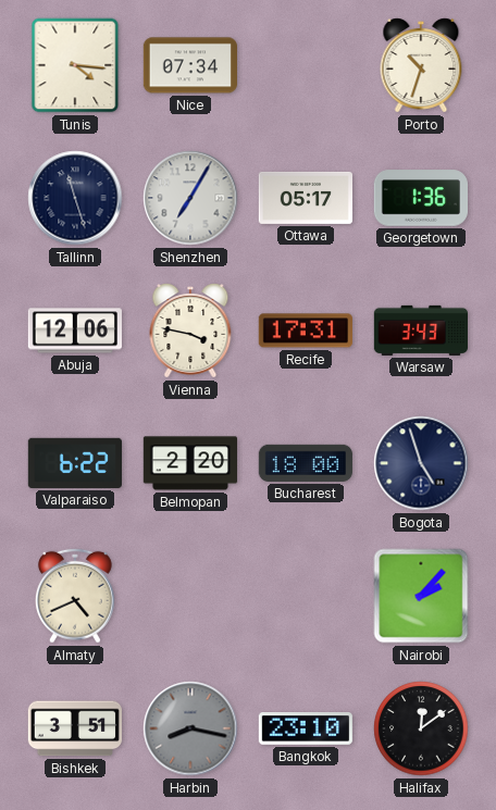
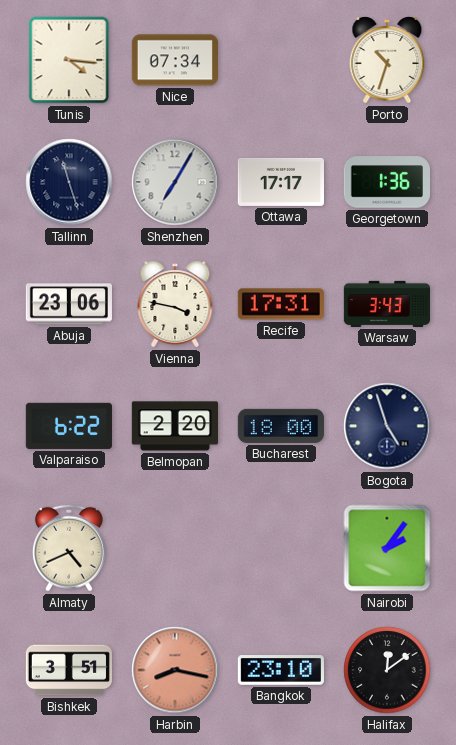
Ottawa: 05:17 -> 17:17 (280, 182)
Abuja: 12:06 -> 23:06 (69, 304)
Nairobi: 2:07 -> 2:06 (387, 548)
Harbin dial: grey -> salmon (175, 670)
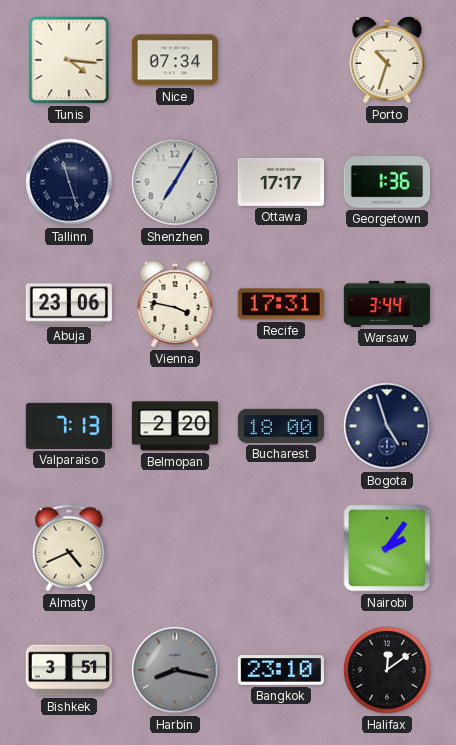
Warsaw: 3:43 -> 3:44 (386, 304)
Valparaiso: 6:22 -> 7:13 (69, 426)
Harbin dial: salmon -> grey (175, 670)
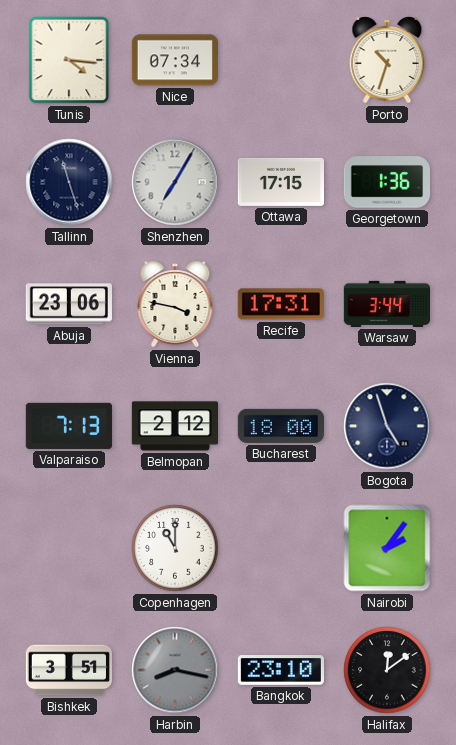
Ottawa: 17:17 -> 17:15 (280, 182)
Belmopan: 2:20 -> 2:12 (174, 426)
Almaty: 4:41 -> none (69, 548)
Copenhagen: none -> 11:00 (175, 548)
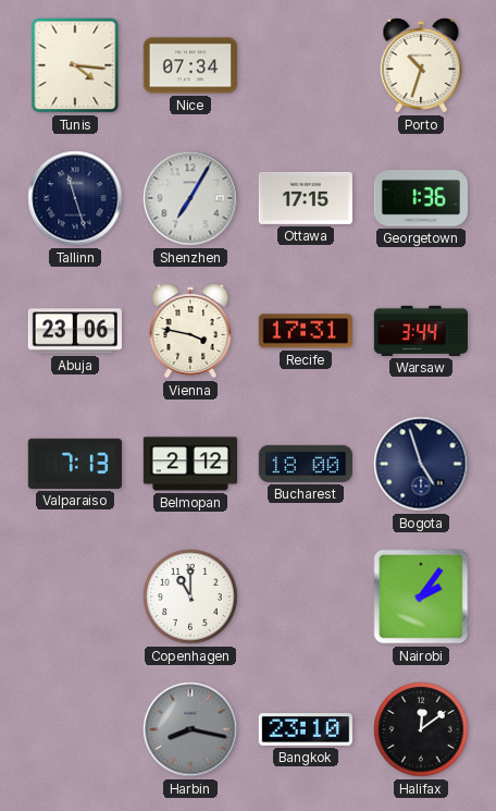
Bishkek: 3:51 -> none (69, 670)
